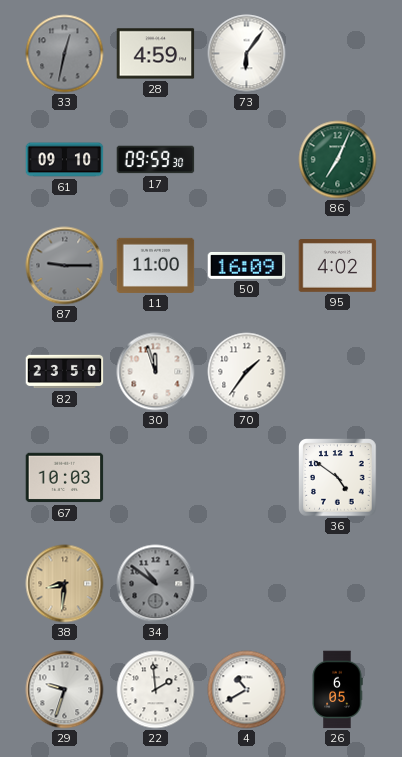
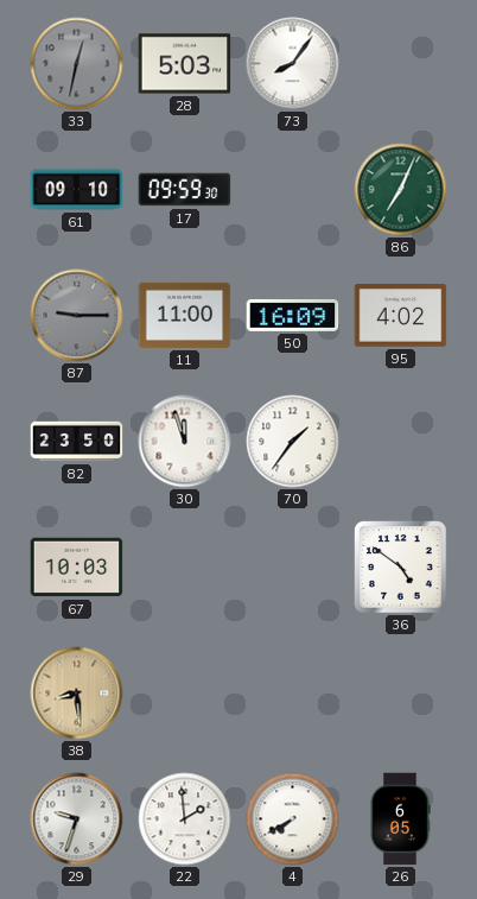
28: 4:59 -> 5:03 (185, 64)
73: 6:06 -> 8:06 (293, 64)
38: 8:31 -> 8:29 (77, 694)
34: 10:51 -> none (156, 584)
4: 10:40 -> 7:40 (293, 819)
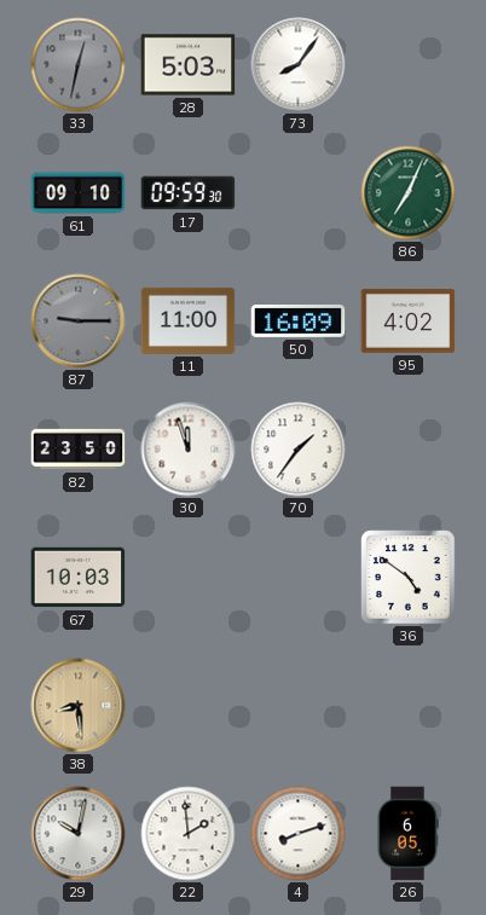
29: 9:33 -> 10:02 (79, 834)
4: 7:40 -> 8:12 (299, 834)
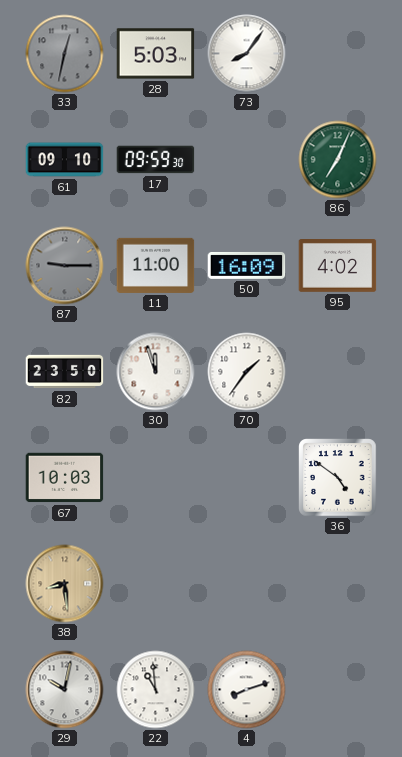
22: 1:59 -> 10:59 (156, 690)
26: 6:05 -> none (407, 834)
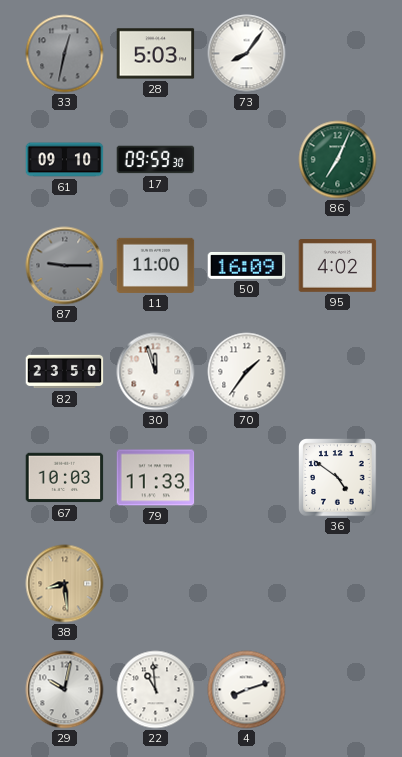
79: none -> 11:33 (156, 478)
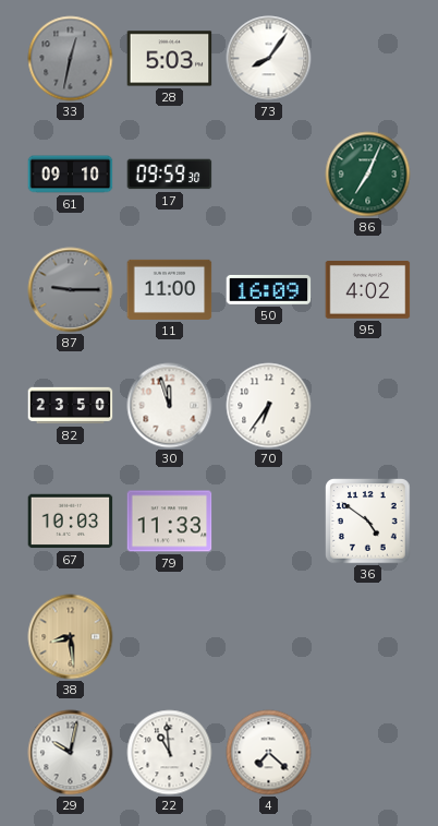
70: 1:36 -> 6:36 (269, 406)
4: 8:12 -> 7:22 (269, 753)
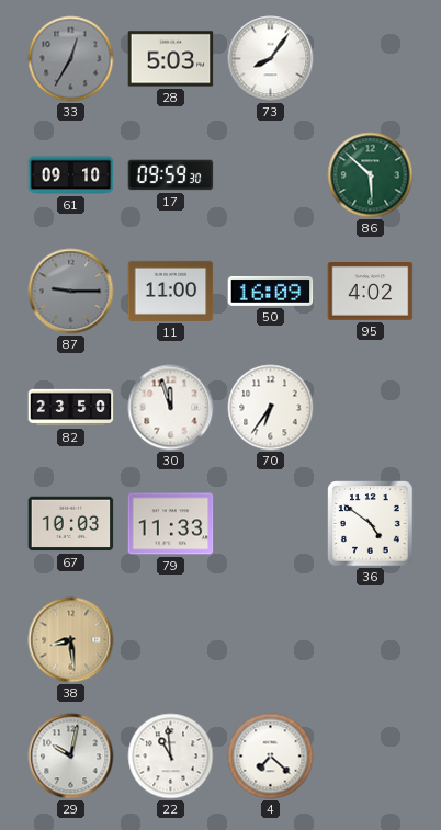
33: 12:32 -> 12:35 (71, 59)
86: 7:04 -> 5:52 (371, 175)
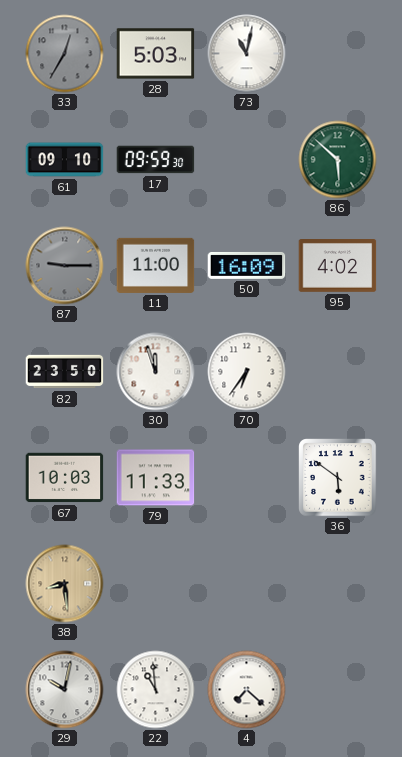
73: 8:06 -> 11:02 (247, 54)
36: 4:51 -> 5:51 (338, 478)
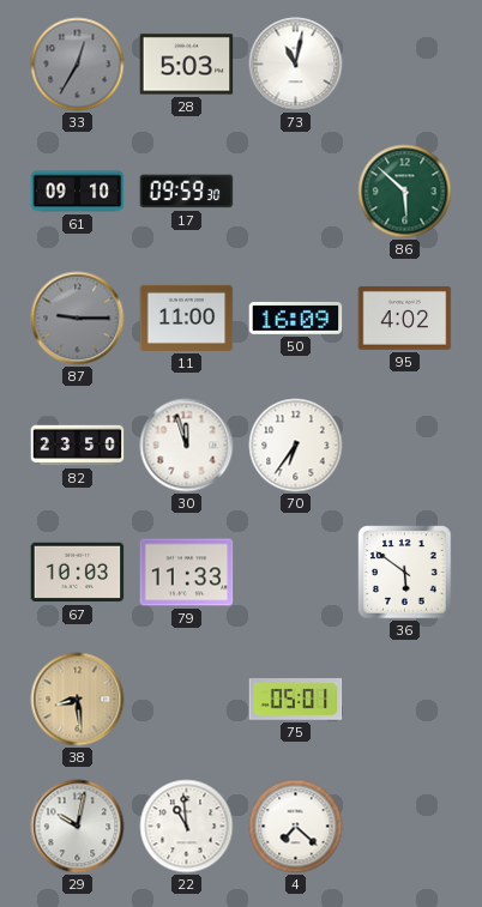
75: none -> 05:01 (296, 700)
